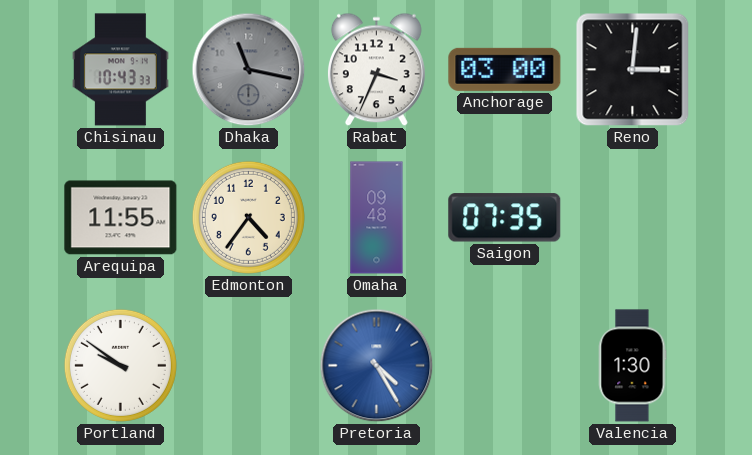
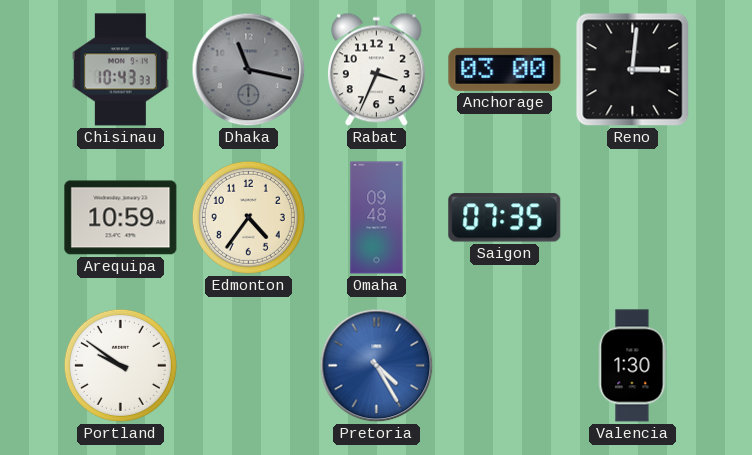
Arequipa: 11:55 -> 10:59 (121, 218)
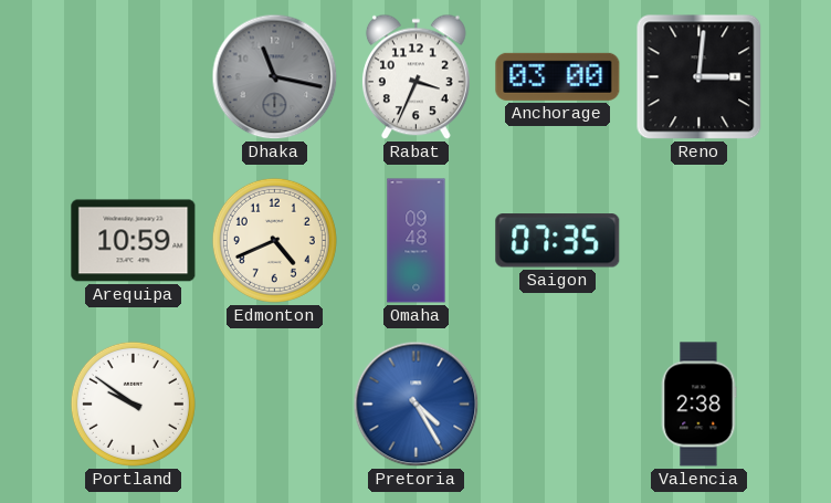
Chisinau: 10:43 -> none (120, 70)
Edmonton: 4:36 -> 4:41 (274, 240)
Valencia: 1:30 -> 2:38 (698, 405)
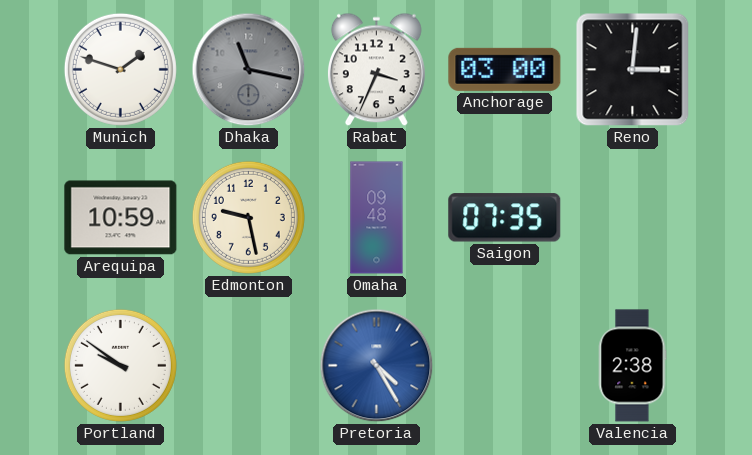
Munich: none -> 1:48 (120, 69)
Edmonton: 4:41 -> 9:28 (248, 217)
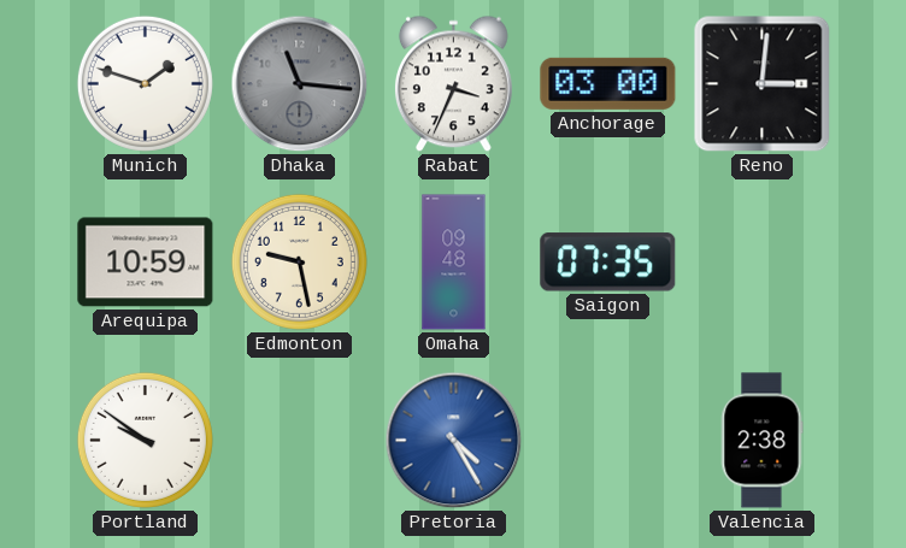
Dhaka: 11:17 -> 11:16 (300, 84)
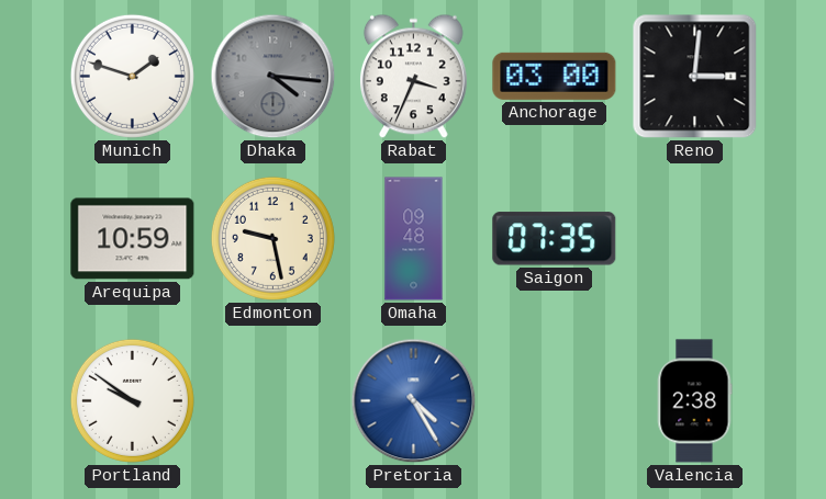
Dhaka: 11:16 -> 4:16 (274, 77)
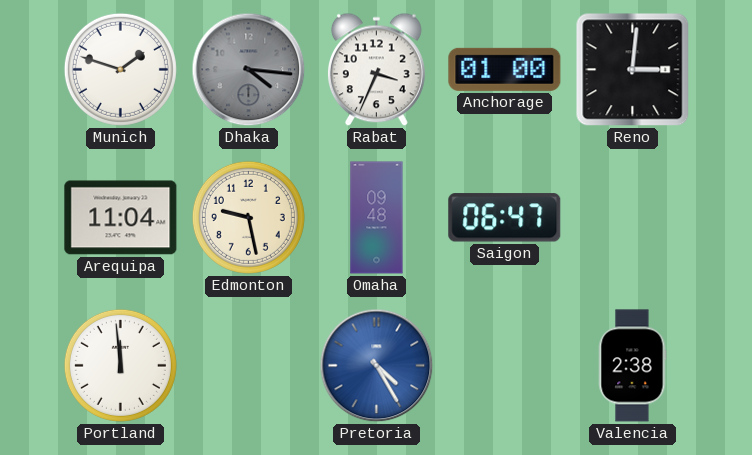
Anchorage: 03:00 -> 01:00 (505, 69)
Arequipa: 10:59 -> 11:04 (121, 218)
Saigon: 07:35 -> 06:47 (505, 218)
Portland: 9:51 -> 11:59 (120, 365)
